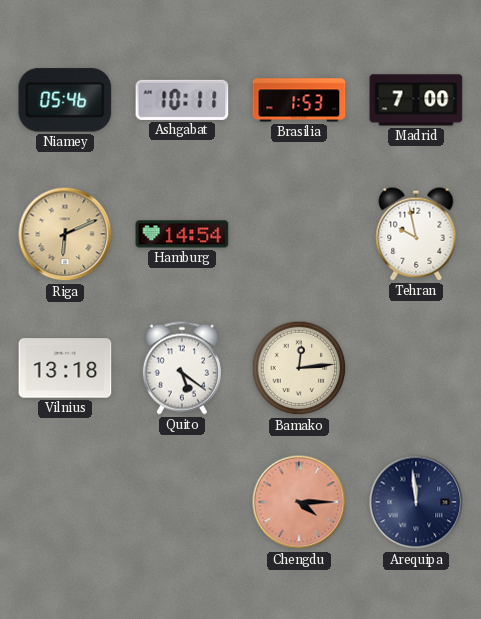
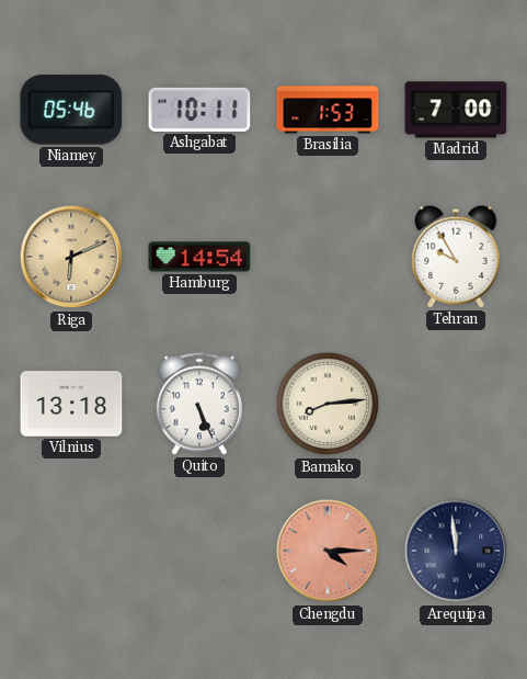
Tehran: 9:58 -> 9:55 (456, 257)
Quito: 5:21 -> 5:26 (199, 404)
Bamako: 12:14 -> 8:14 (328, 404)
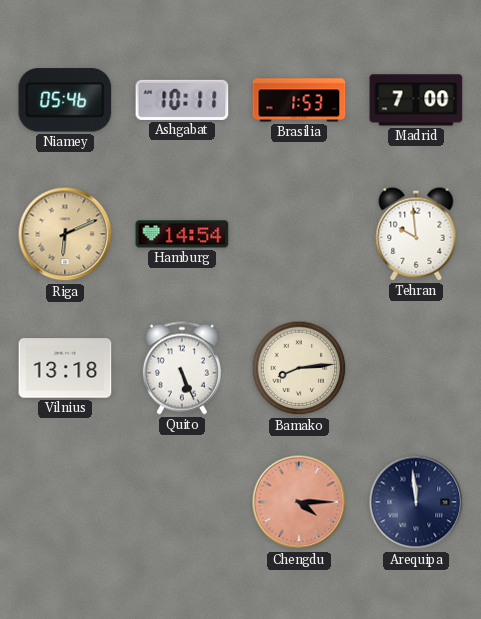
Tehran: 9:55 -> 9:59 (416, 234)
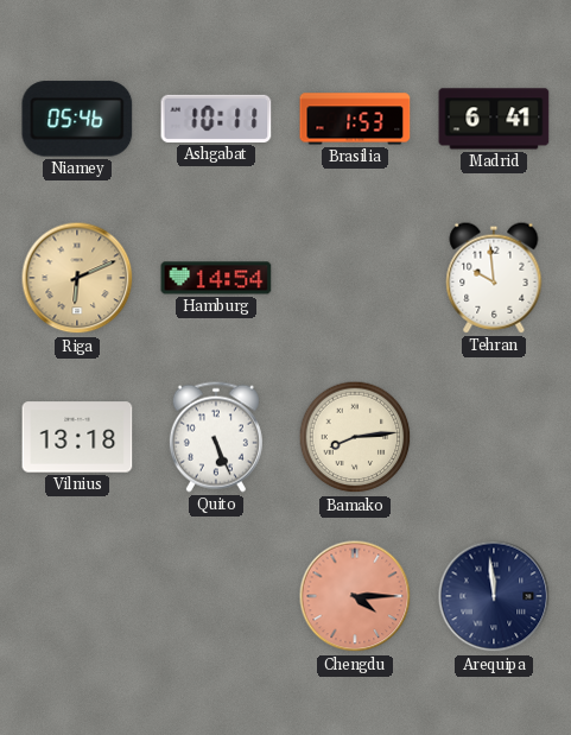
Madrid: 7:00 -> 6:41 (494, 119)
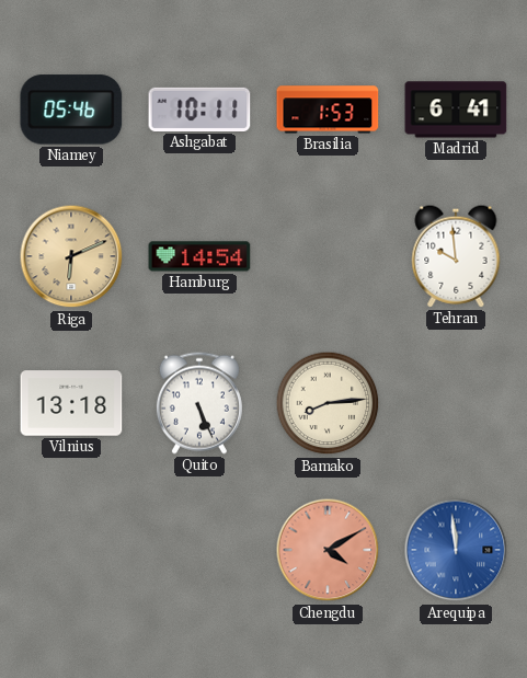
Chengdu: 4:15 -> 4:10 (328, 550)
Arequipa dial: navy -> blue (456, 550)
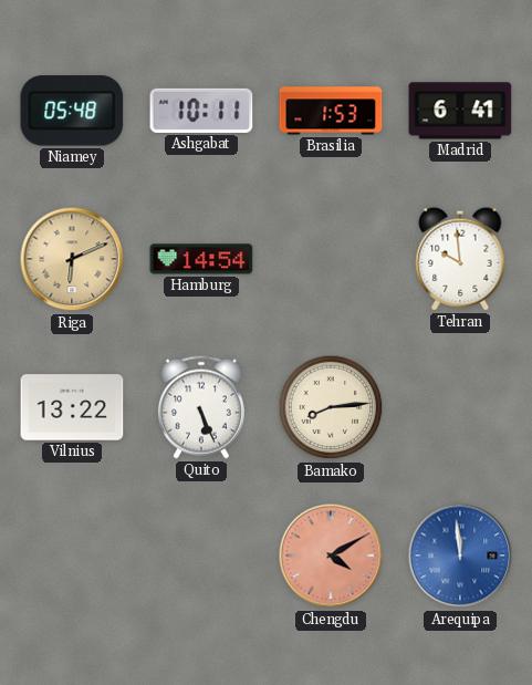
Niamey: 05:46 -> 05:48 (72, 111)
Vilnius: 13:18 -> 13:22 (72, 407)
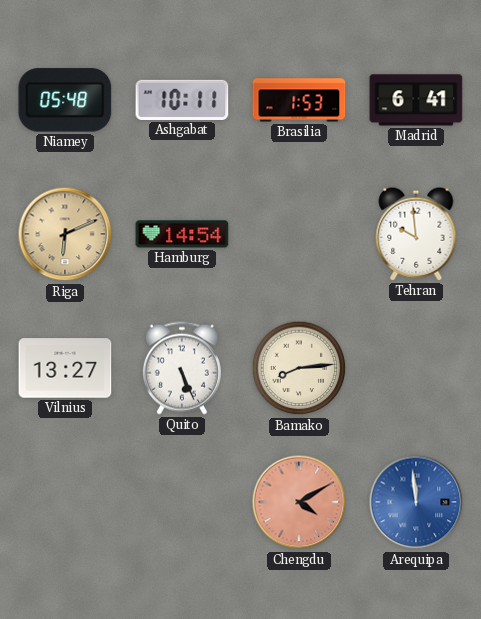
Vilnius: 13:22 -> 13:27 (65, 368)
